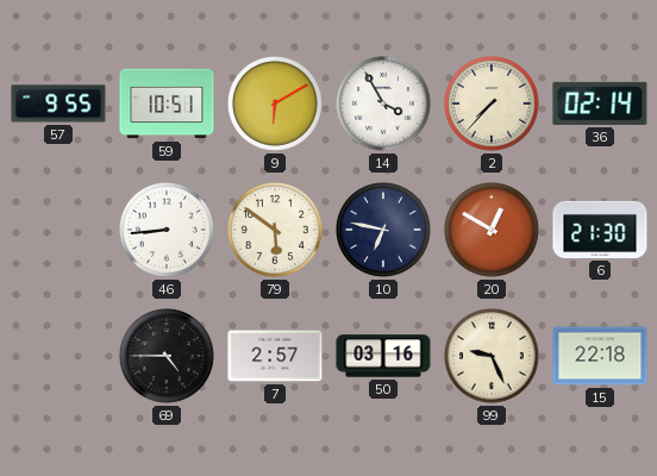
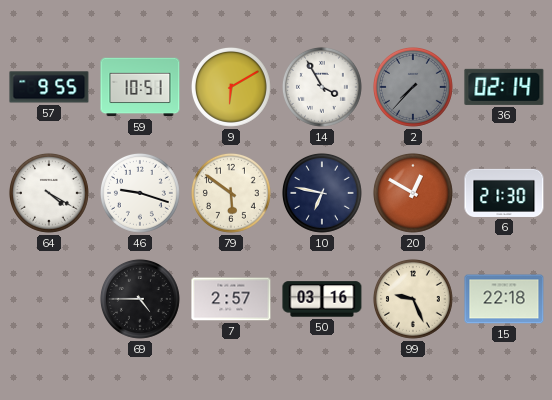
2 dial: cream -> grey (413, 87)
64: none -> 4:20 (49, 193)
46: 8:44 -> 9:18 (140, 193)
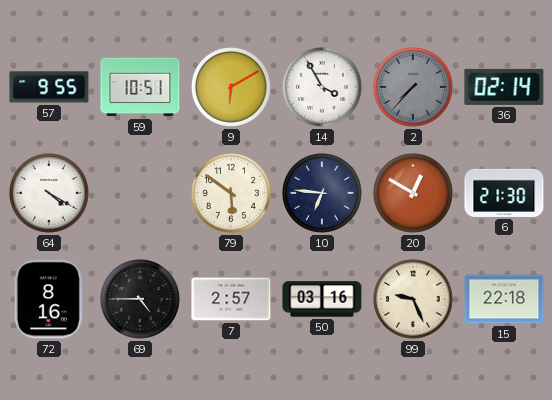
46: 9:18 -> none (140, 193)
10: 6:47 -> 6:46 (322, 193)
72: none -> 8:16 (49, 299)
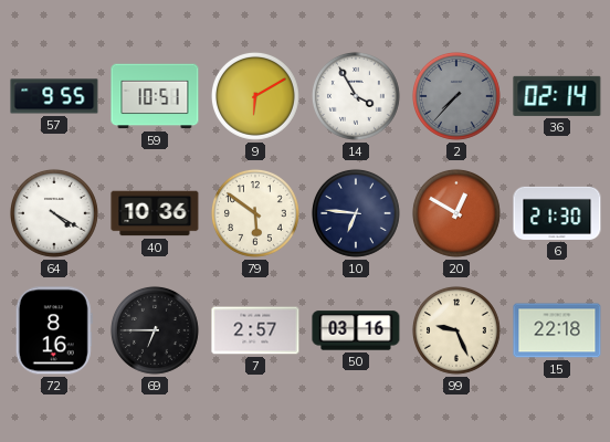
40: none -> 10:36 (155, 213)
69: 4:45 -> 6:45 (155, 330)
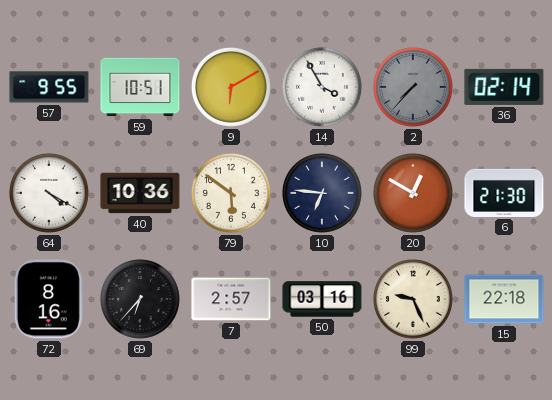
69: 6:45 -> 6:37 (140, 299)
